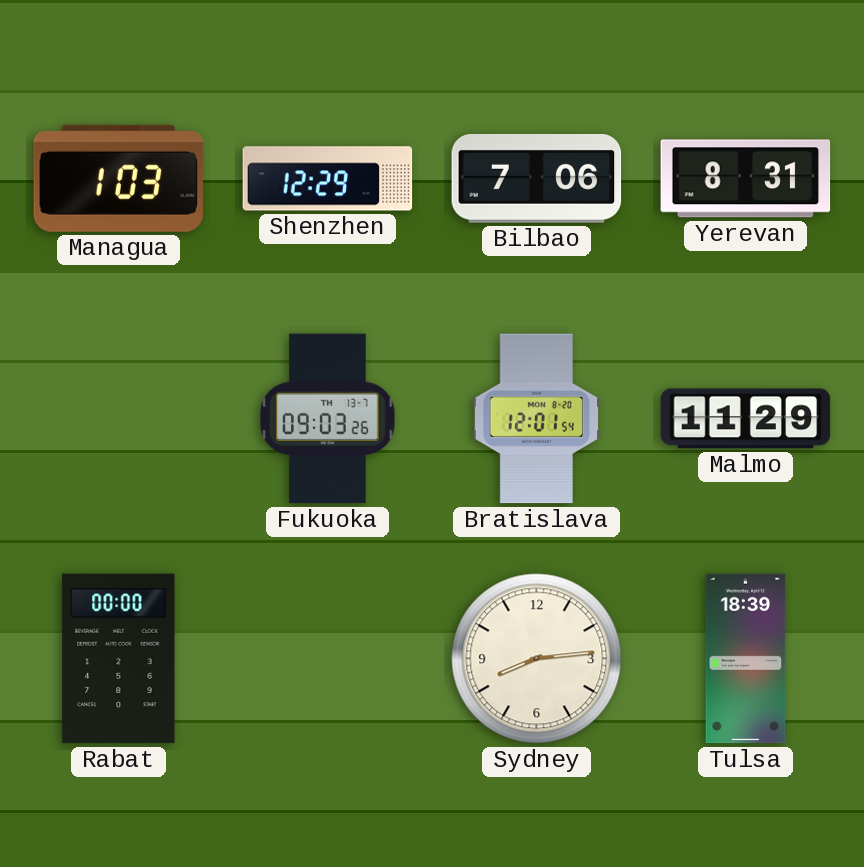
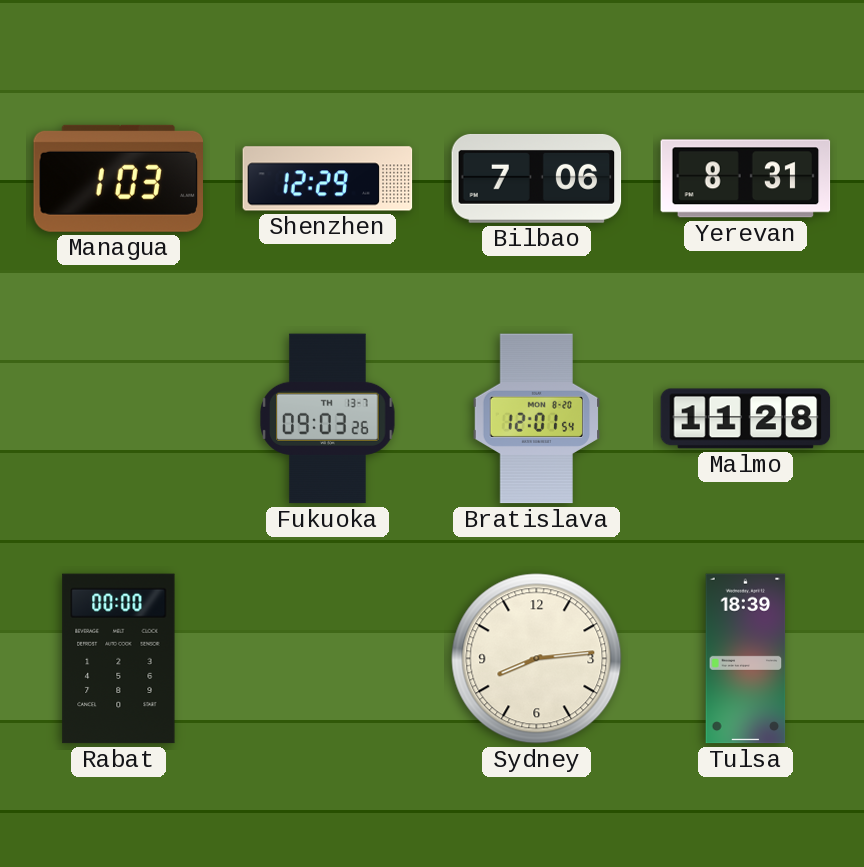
Malmo: 11:29 -> 11:28 (746, 419)
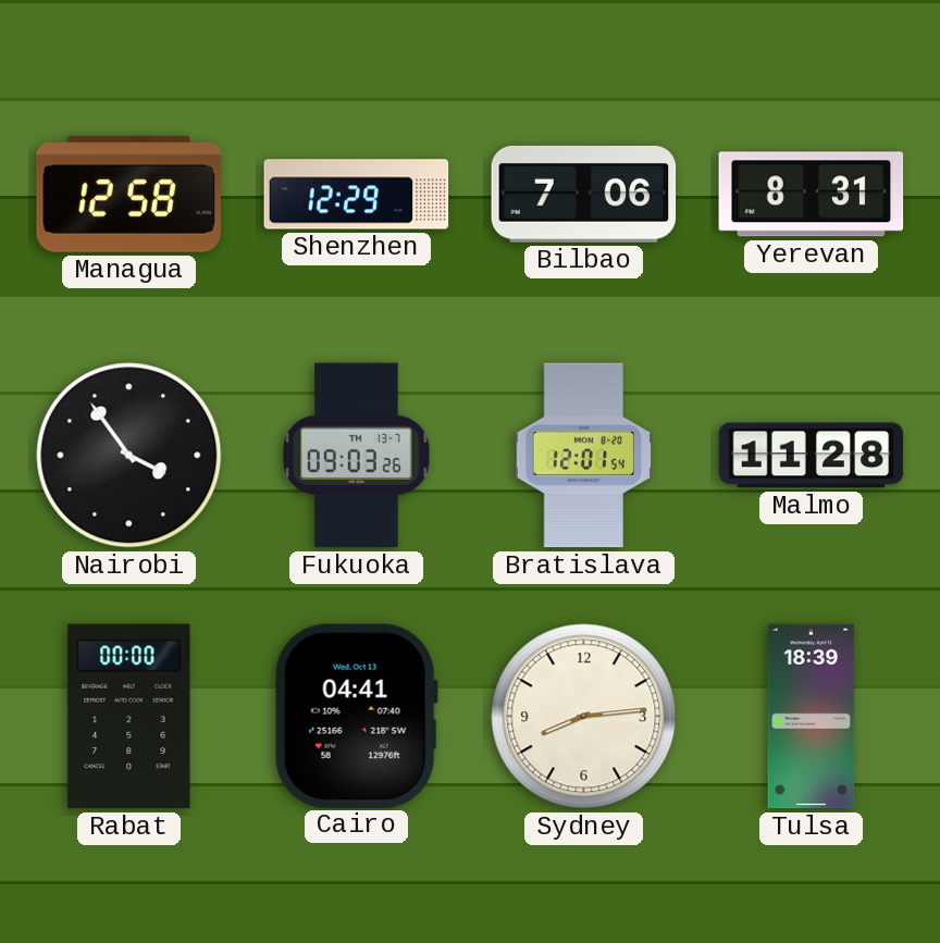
Managua: 1:03 -> 12:58 (128, 194)
Nairobi: none -> 3:54 (129, 456)
Cairo: none -> 04:41 (356, 716)
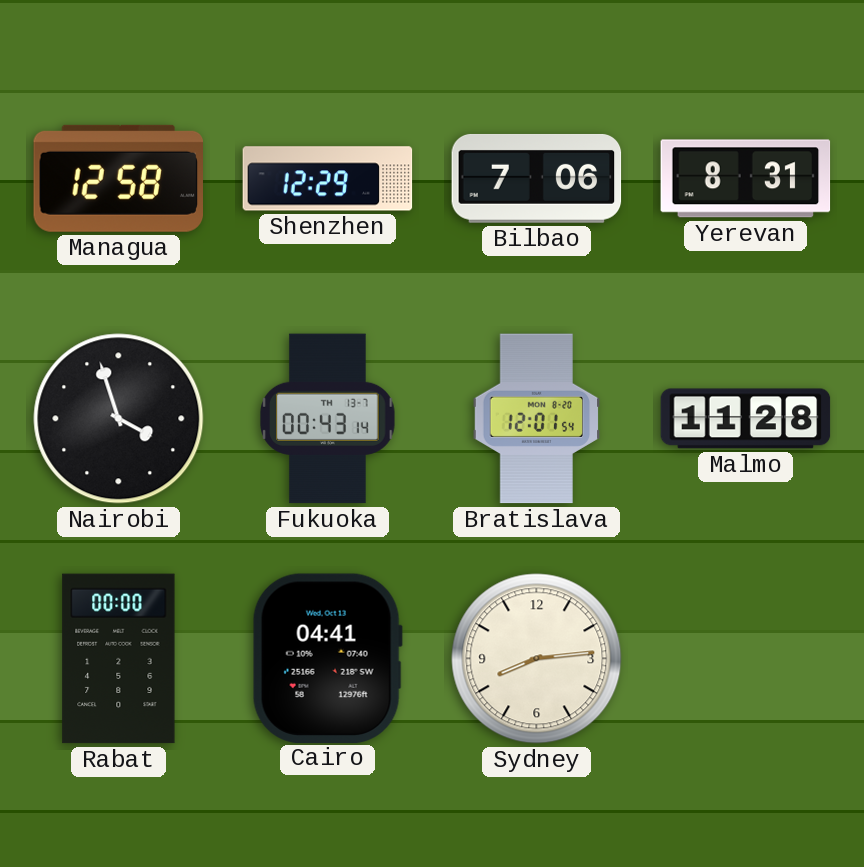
Nairobi: 3:54 -> 3:57 (119, 419)
Fukuoka: 09:03 -> 00:43 (328, 419)
Tulsa: 18:39 -> none (812, 717)
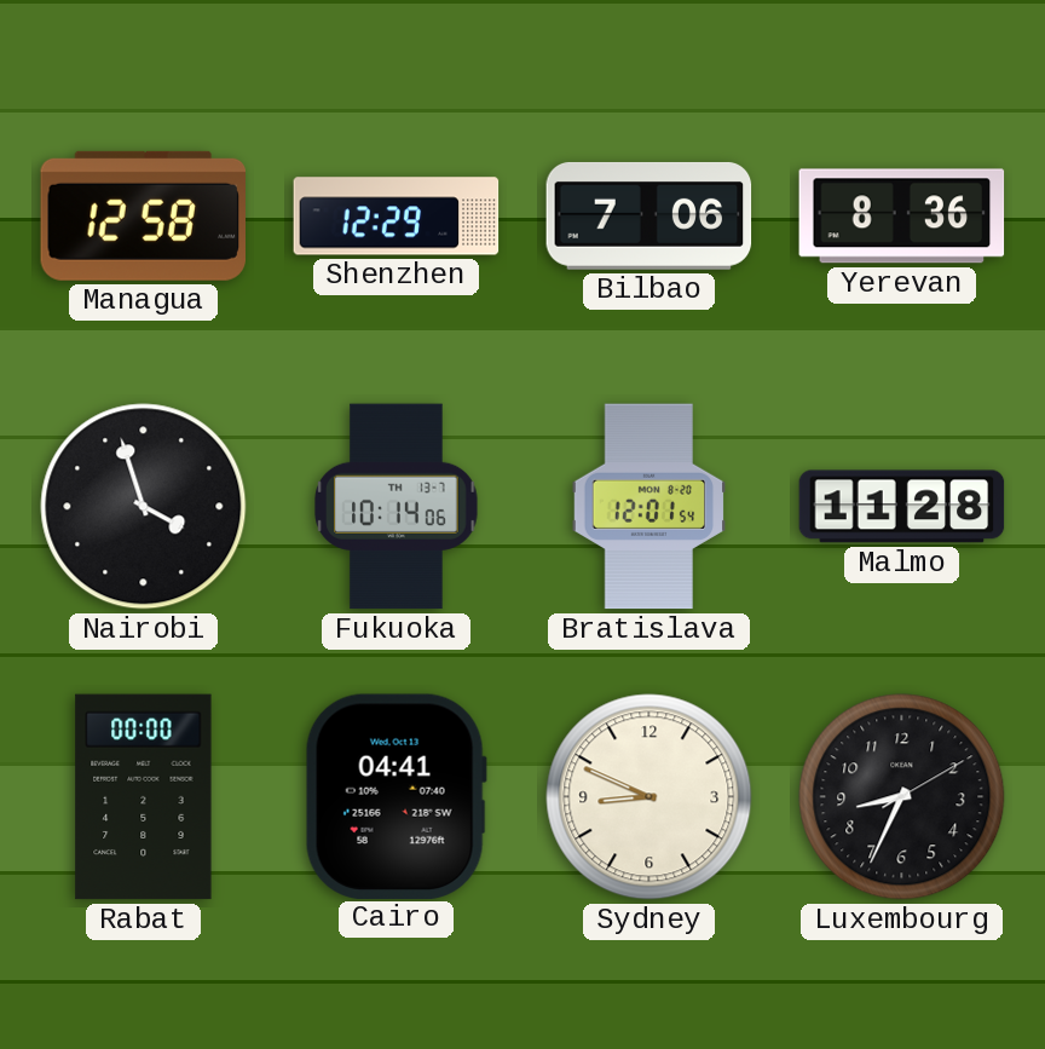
Yerevan: 8:31 -> 8:36 (902, 217)
Fukuoka: 00:43 -> 10:14 (397, 507)
Sydney: 8:14 -> 8:49 (649, 797)
Luxembourg: none -> 8:34 (902, 797)
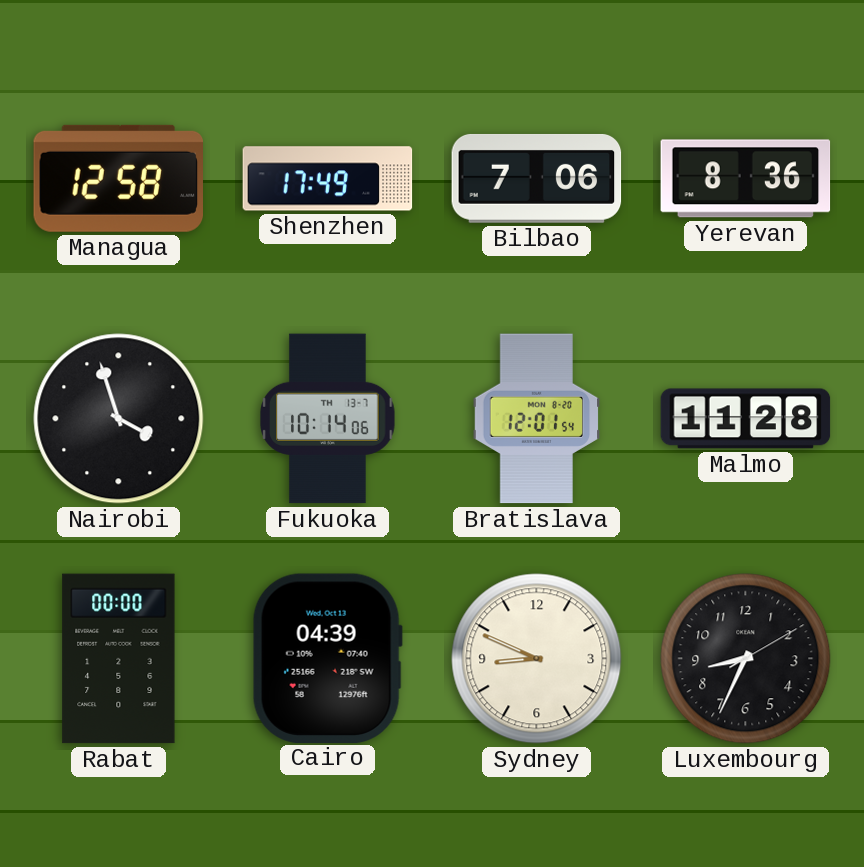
Shenzhen: 12:29 -> 17:49 (328, 179)
Cairo: 04:41 -> 04:39 (327, 658)
